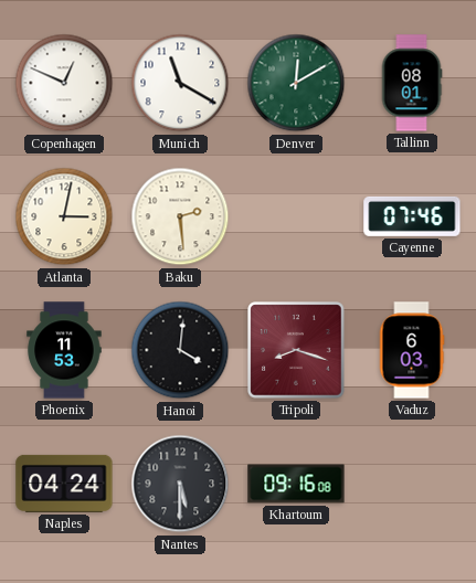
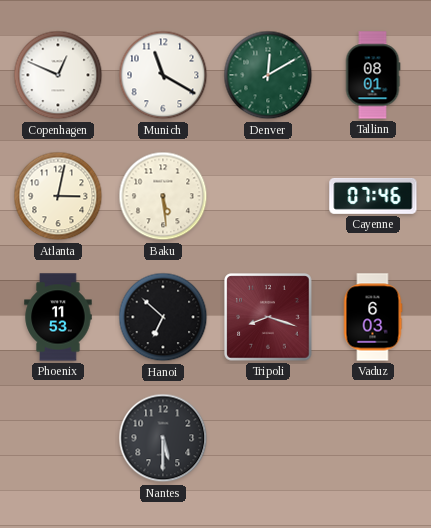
Baku: 2:29 -> 5:29 (163, 196)
Hanoi: 4:01 -> 6:52 (163, 317)
Naples: 04:24 -> none (64, 484)
Khartoum: 09:16 -> none (296, 484)
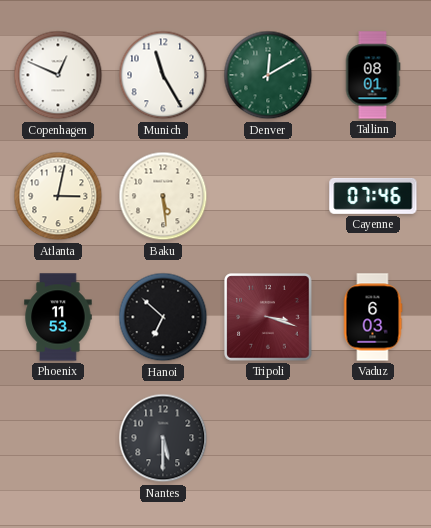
Munich: 11:20 -> 11:25 (163, 75)
Tripoli: 8:18 -> 3:18 (268, 317)
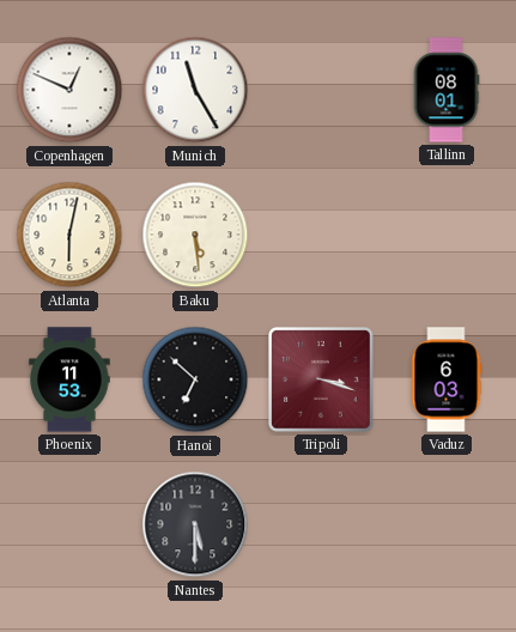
Denver: 12:10 -> none (268, 75)
Atlanta: 3:02 -> 6:02 (69, 235)
Cayenne: 07:46 -> none (373, 196)
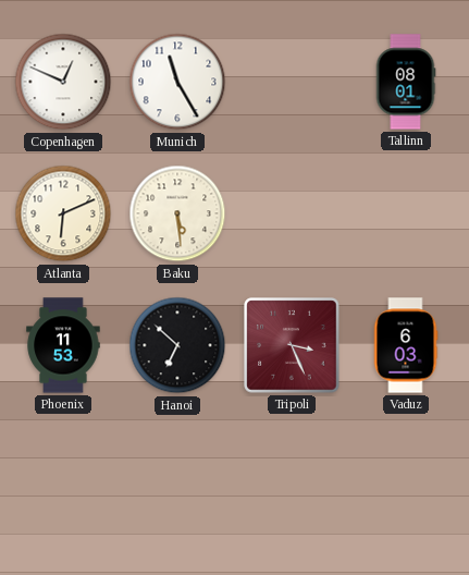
Atlanta: 6:02 -> 6:11 (63, 213)
Tripoli: 3:18 -> 3:26 (292, 345)
Nantes: 5:30 -> none (195, 524)
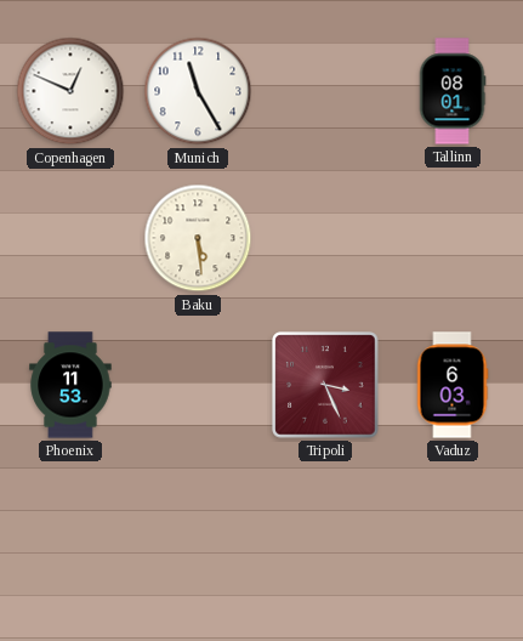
Atlanta: 6:11 -> none (63, 213)
Hanoi: 6:52 -> none (177, 345)
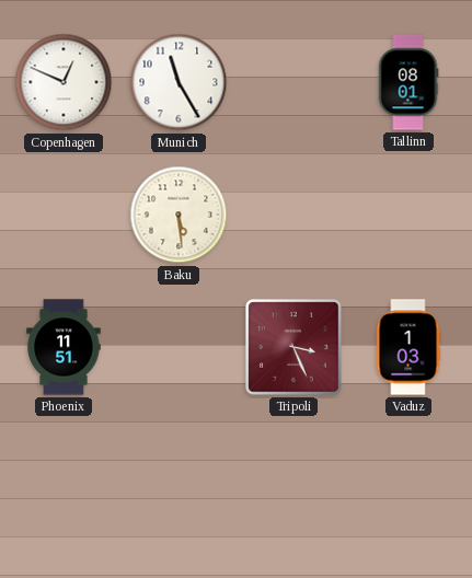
Phoenix: 11:53 -> 11:51 (64, 347)
Vaduz: 6:03 -> 1:03 (408, 347)
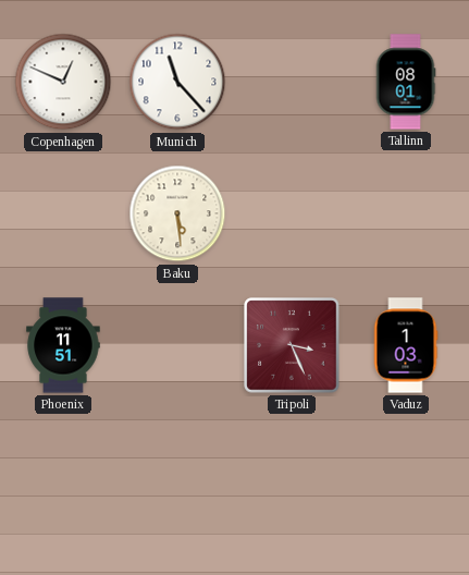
Munich: 11:25 -> 11:23 (177, 82)
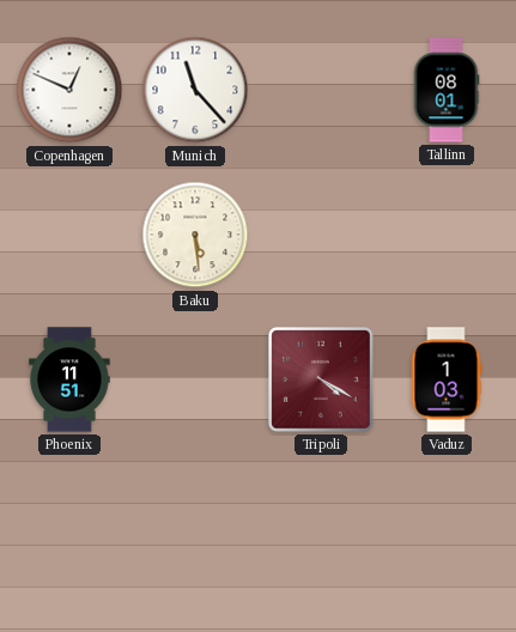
Tripoli: 3:26 -> 4:20 (321, 379)
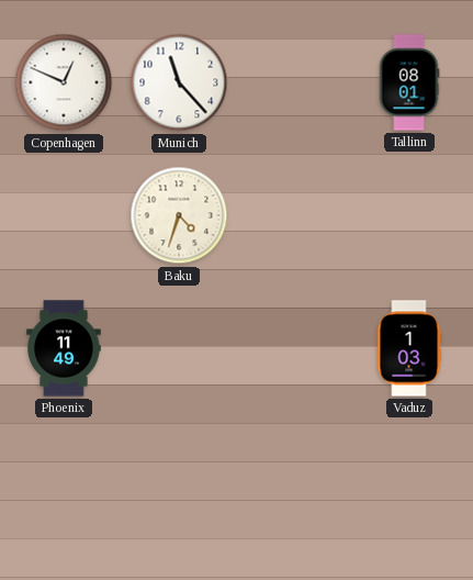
Baku: 5:29 -> 4:33 (179, 215)
Phoenix: 11:51 -> 11:49 (64, 348)
Tripoli: 4:20 -> none (321, 379)
